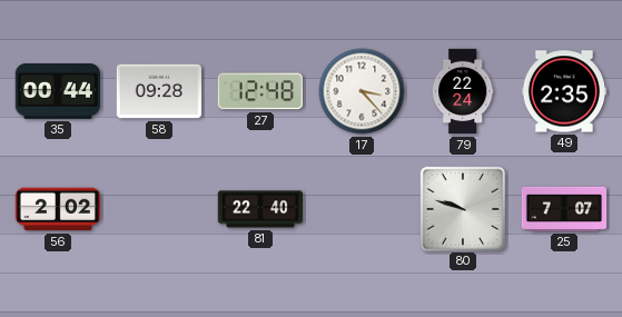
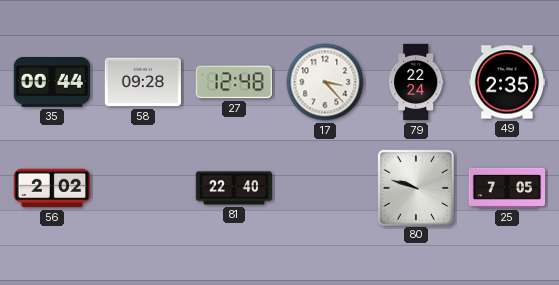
25: 7:07 -> 7:05 (507, 188)
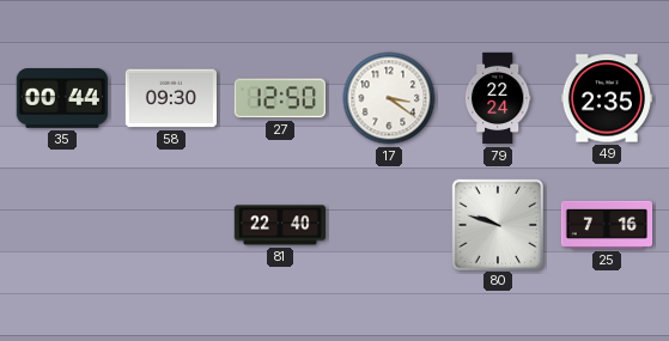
58: 09:28 -> 09:30 (170, 98)
27: 12:48 -> 12:50 (280, 98)
17: 3:23 -> 3:21 (389, 98)
56: 2:02 -> none (51, 188)
25: 7:05 -> 7:16 (607, 225)
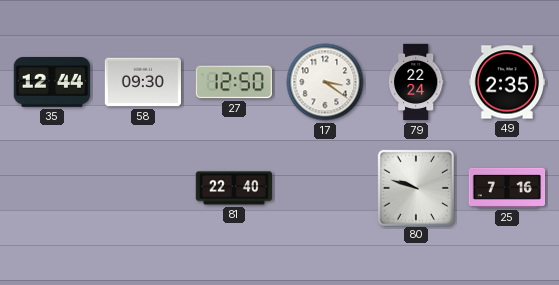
35: 00:44 -> 12:44 (51, 83)
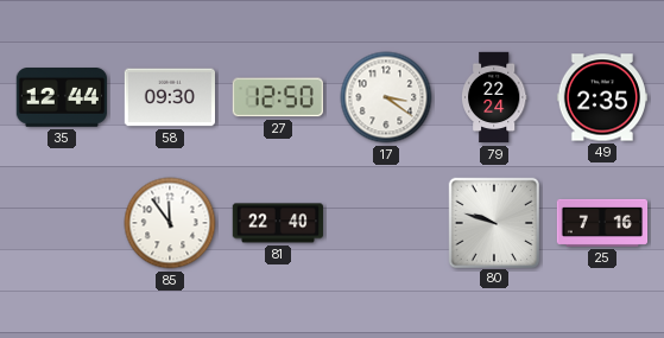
85: none -> 11:54 (170, 223)
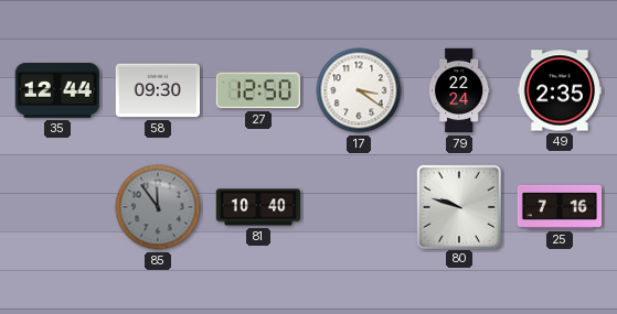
85 dial: white -> grey (158, 207)
81: 22:40 -> 10:40 (257, 207)
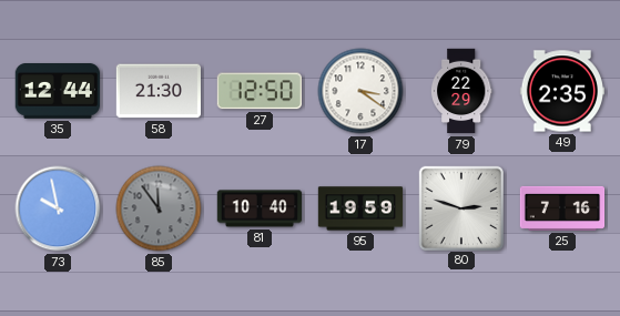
58: 09:30 -> 21:30 (157, 91)
79: 22:24 -> 22:29 (461, 91)
73: none -> 9:58 (58, 208)
95: none -> 19:59 (360, 208)
80: 9:48 -> 2:48 (460, 207)
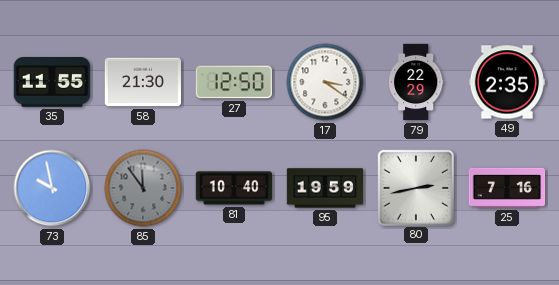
35: 12:44 -> 11:55 (51, 83)
80: 2:48 -> 2:43 (415, 187)
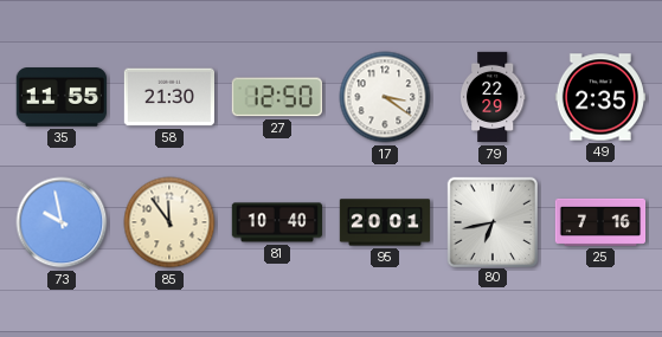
85 dial: grey -> cream (169, 222)
95: 19:59 -> 20:01 (385, 222)
80: 2:43 -> 6:43 (491, 221)
